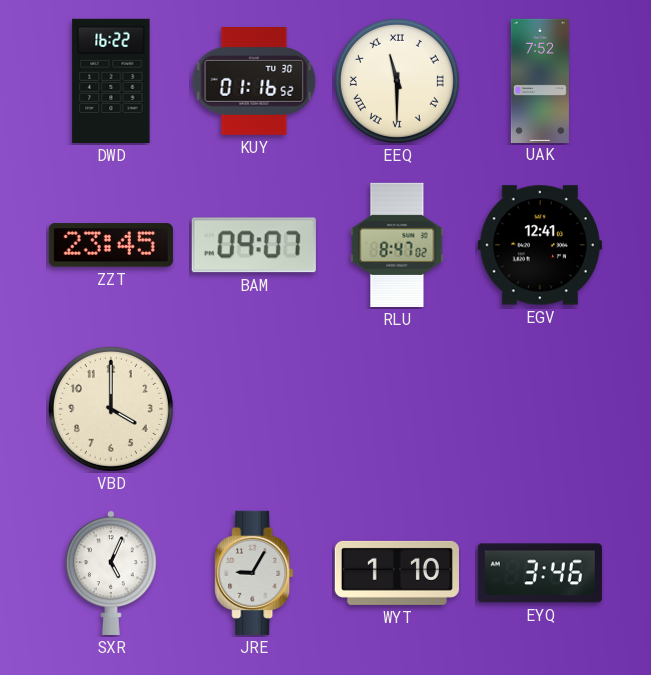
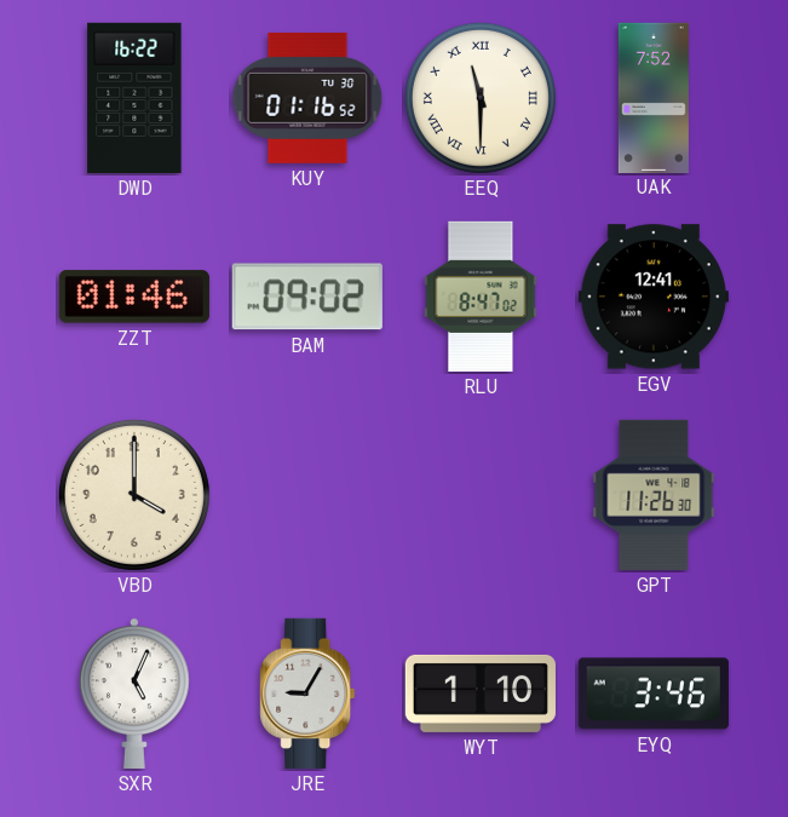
ZZT: 23:45 -> 01:46 (134, 297)
BAM: 09:07 -> 09:02 (307, 297)
GPT: none -> 11:26 (654, 495)
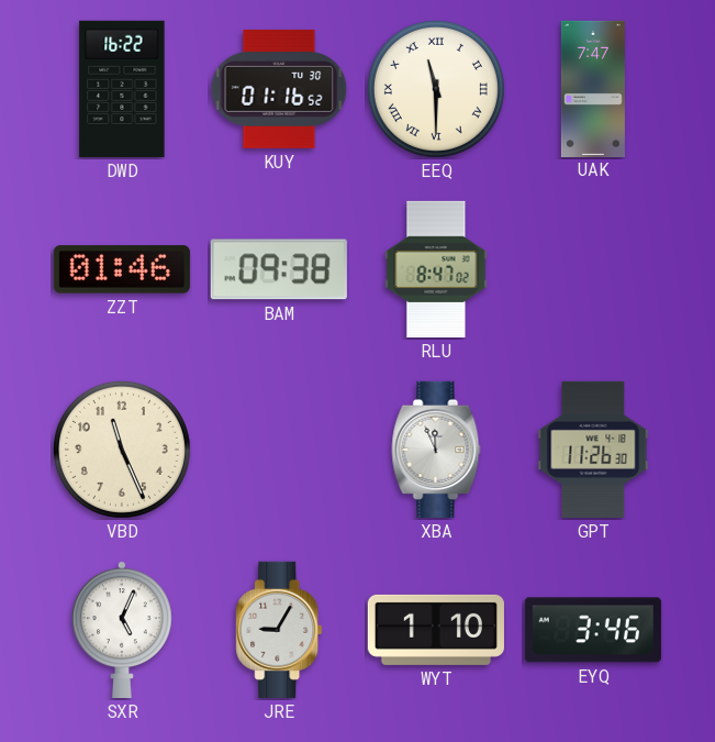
UAK: 7:52 -> 7:47 (593, 88)
BAM: 09:02 -> 09:38 (279, 269)
EGV: 12:41 -> none (654, 297)
VBD: 4:00 -> 11:26 (122, 450)
XBA: none -> 11:56 (436, 450)
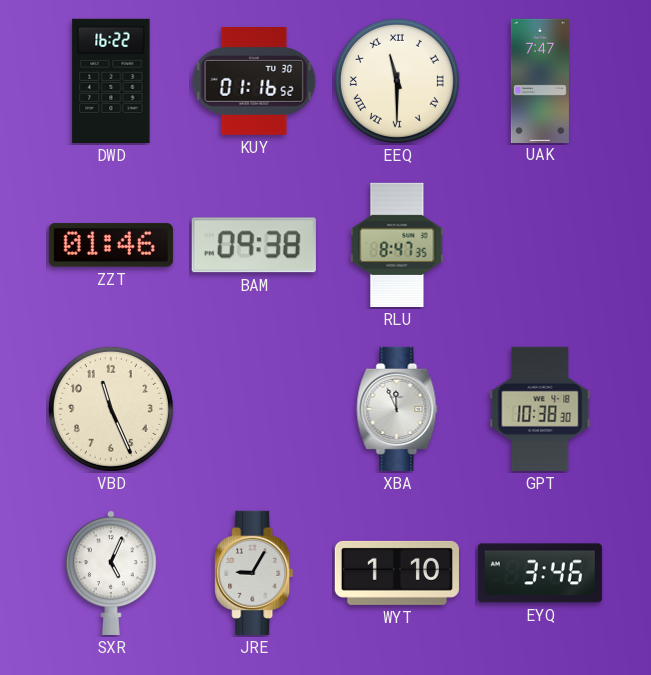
RLU: 8:47:02 -> 8:47:35 (397, 245)
GPT: 11:26 -> 10:38 (540, 409)
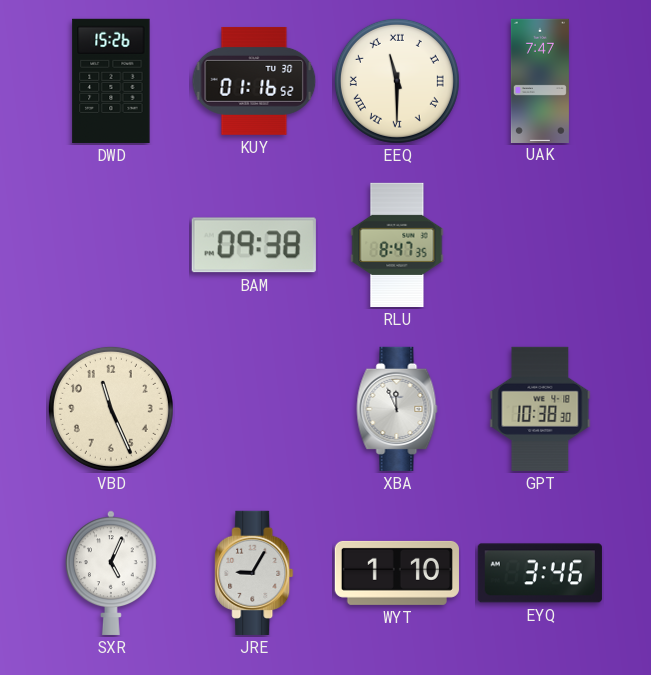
DWD: 16:22 -> 15:26 (111, 81)
ZZT: 01:46 -> none (111, 245)
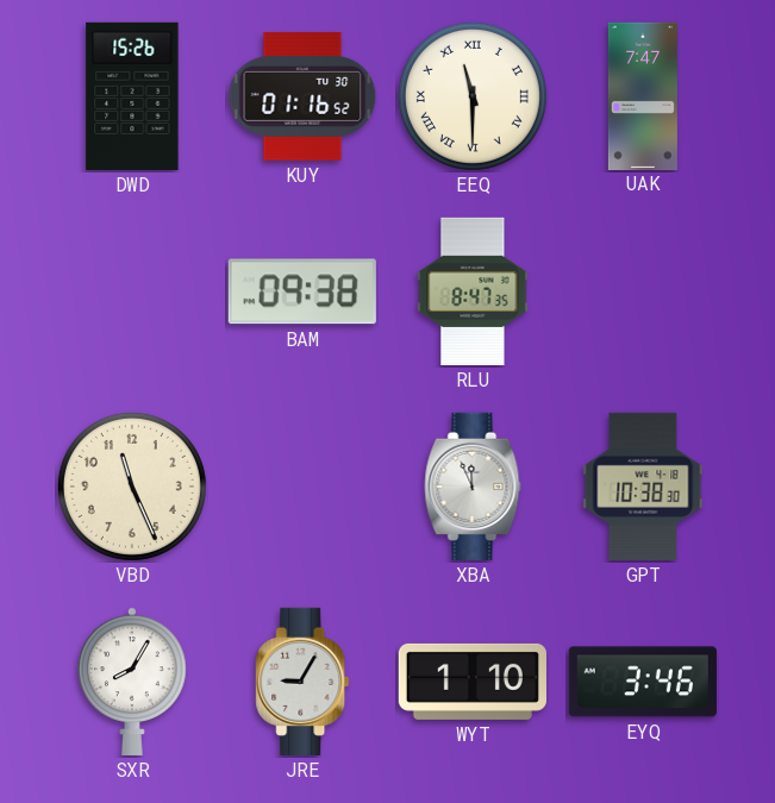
SXR: 5:04 -> 8:05 (133, 682)
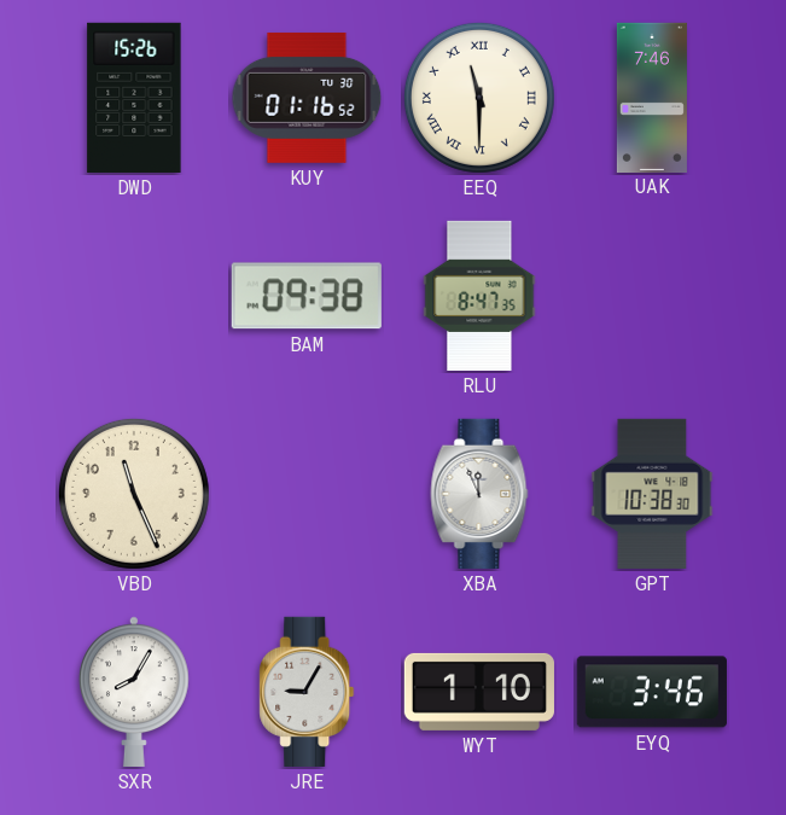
UAK: 7:47 -> 7:46 (652, 97)
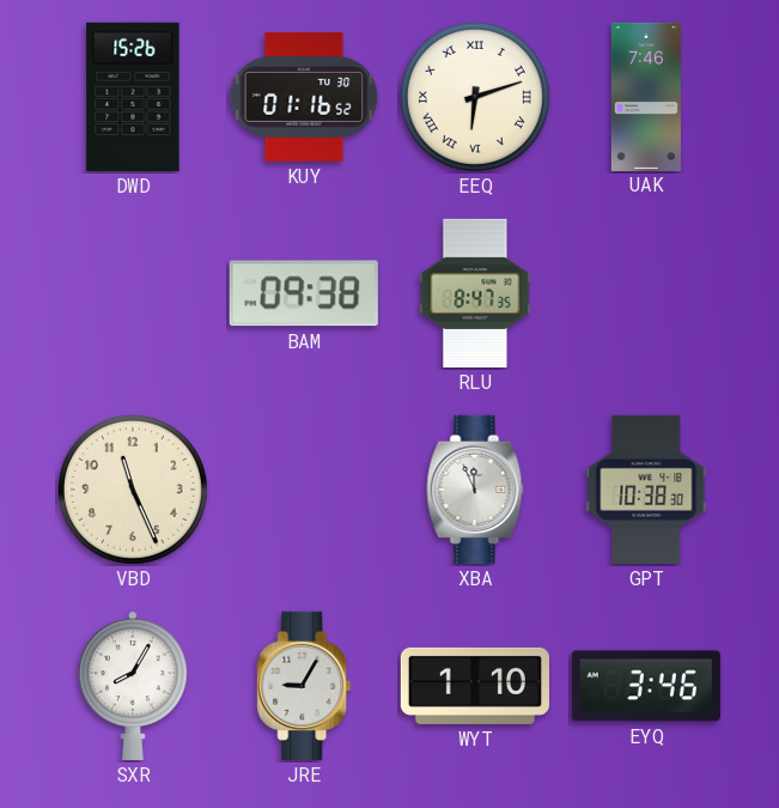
EEQ: 11:30 -> 6:12 (475, 97)
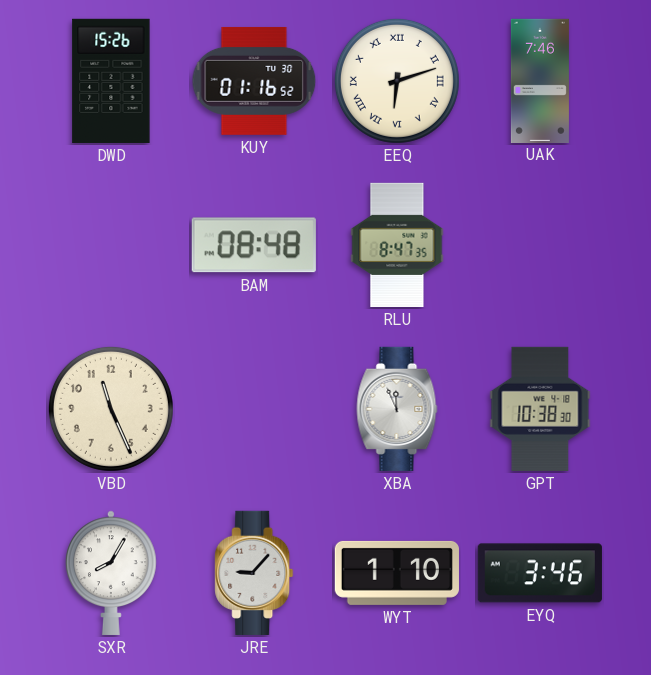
BAM: 09:38 -> 08:48 (254, 245)
JRE: 9:05 -> 9:07 (254, 573)
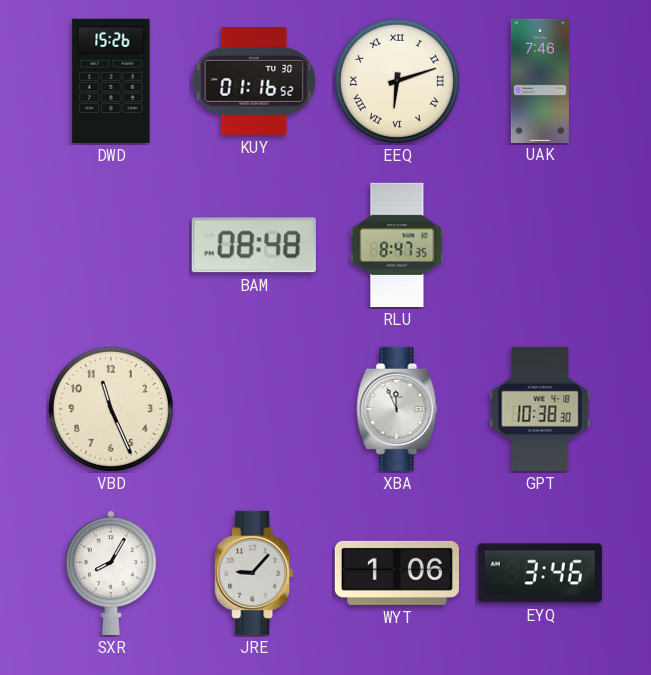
WYT: 1:10 -> 1:06 (397, 573)
